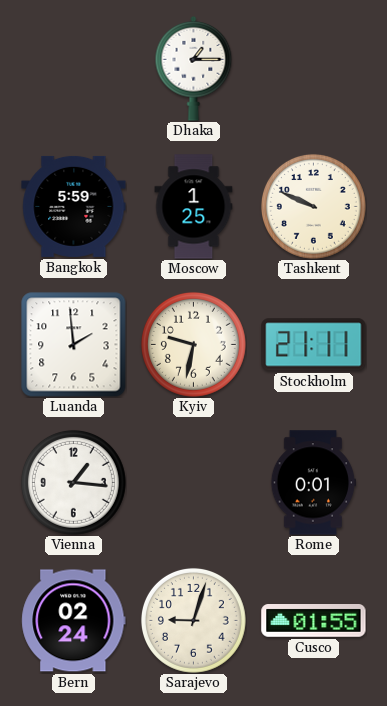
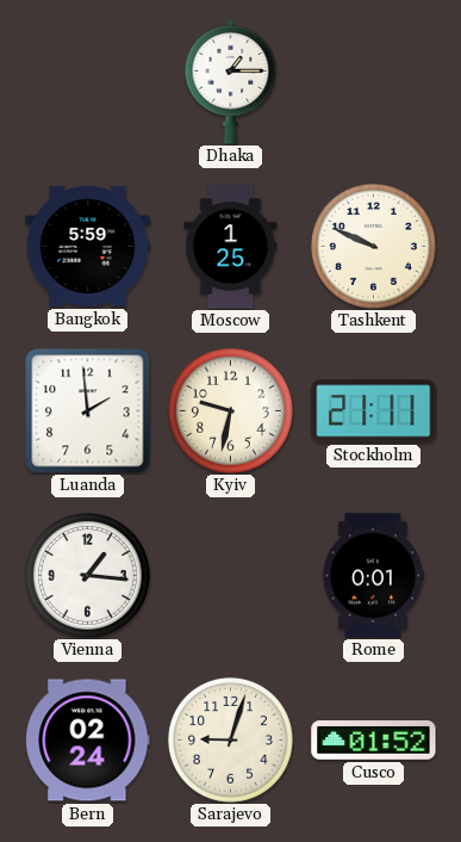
Cusco: 01:55 -> 01:52 (374, 741)
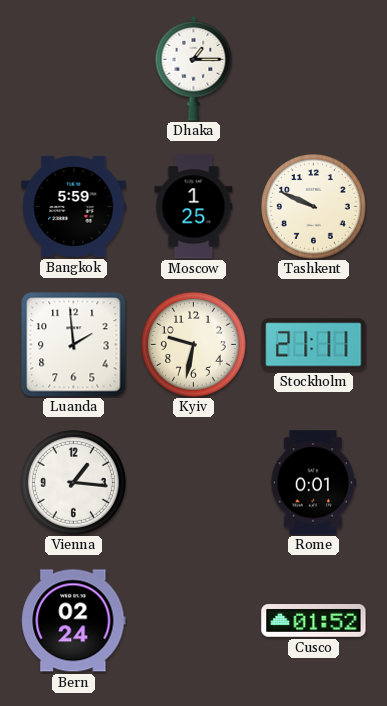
Sarajevo: 9:03 -> none (230, 739)
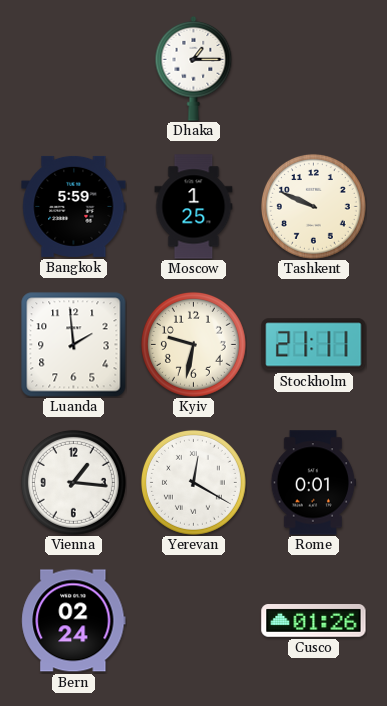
Yerevan: none -> 12:20 (193, 482)
Cusco: 01:52 -> 01:26 (314, 621)
